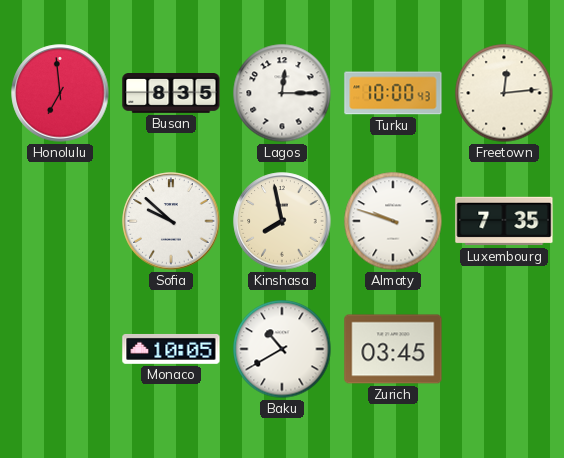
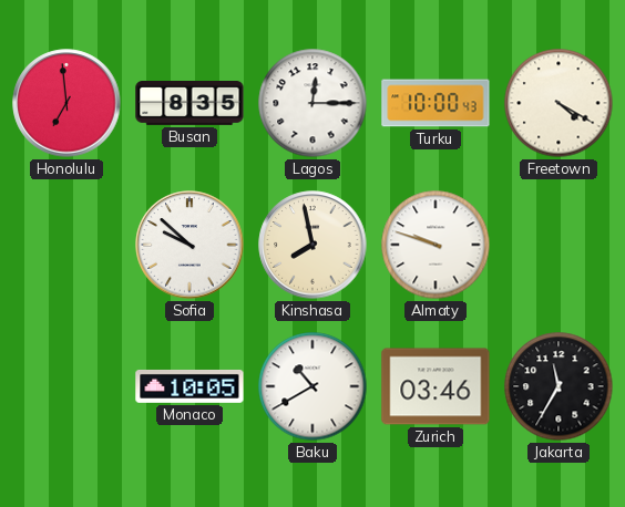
Freetown: 12:14 -> 4:20 (559, 103)
Luxembourg: 7:35 -> none (504, 221)
Zurich: 03:45 -> 03:46 (436, 386)
Jakarta: none -> 11:35 (559, 386)
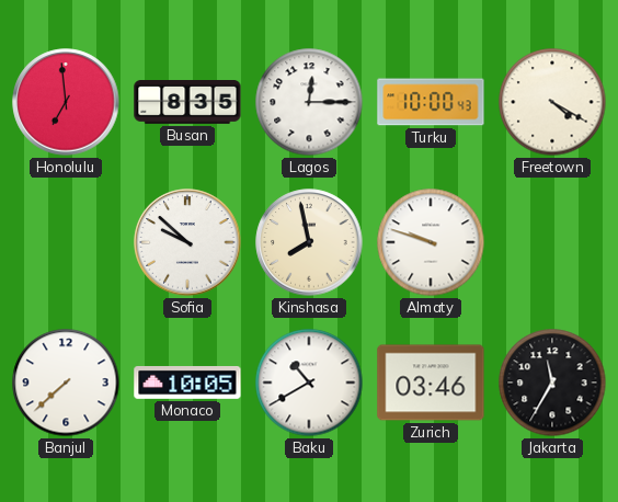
Banjul: none -> 7:38 (66, 383)
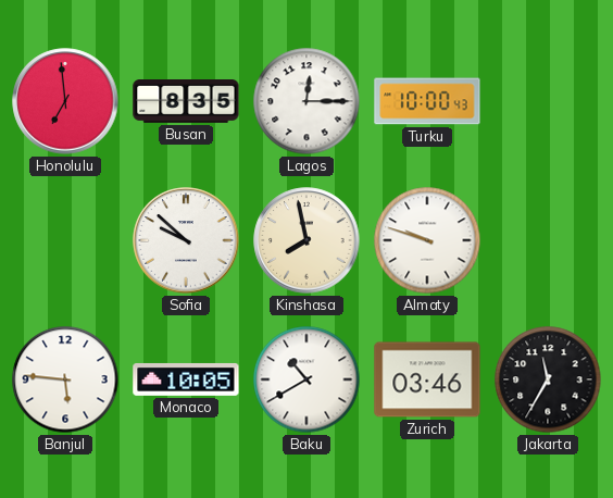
Freetown: 4:20 -> none (552, 102)
Banjul: 7:38 -> 5:46 (65, 379)
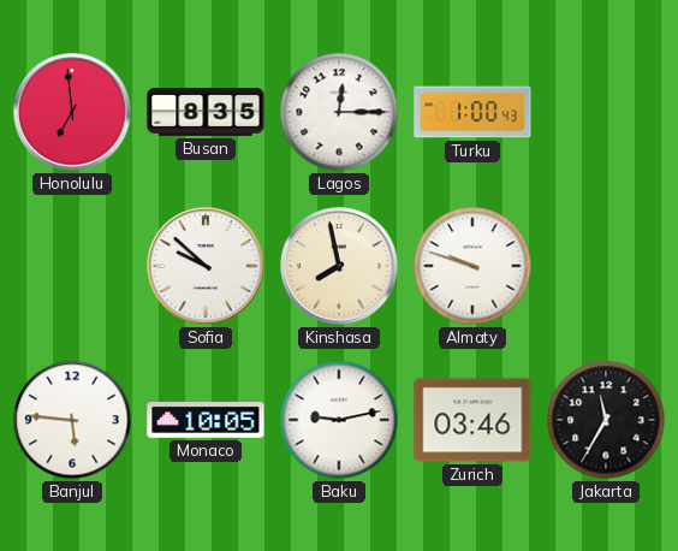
Turku: 10:00 -> 1:00 (472, 112)
Baku: 10:40 -> 9:13 (339, 420)
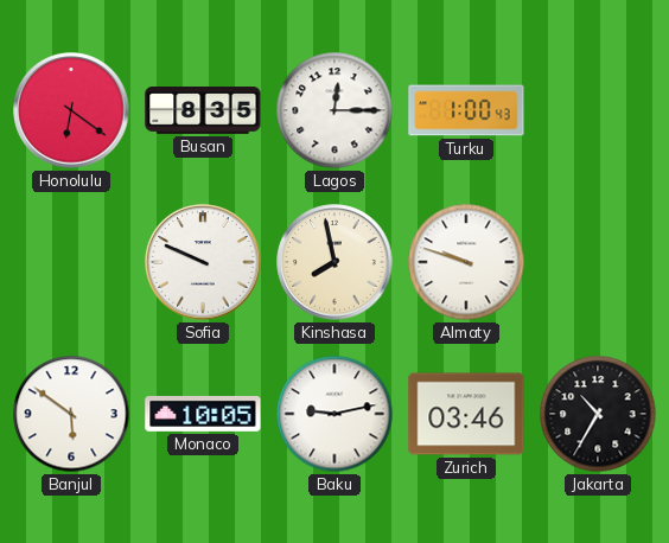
Honolulu: 6:59 -> 6:21 (71, 110)
Sofia: 9:52 -> 9:49 (203, 262)
Banjul: 5:46 -> 5:51 (71, 414)
Jakarta: 11:35 -> 10:35 (598, 414)
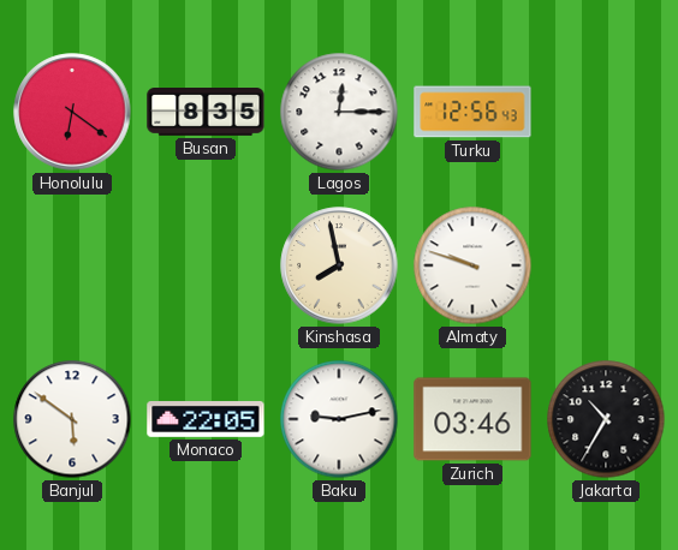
Turku: 1:00 -> 12:56 (472, 112)
Sofia: 9:49 -> none (203, 262)
Monaco: 10:05 -> 22:05 (206, 419)
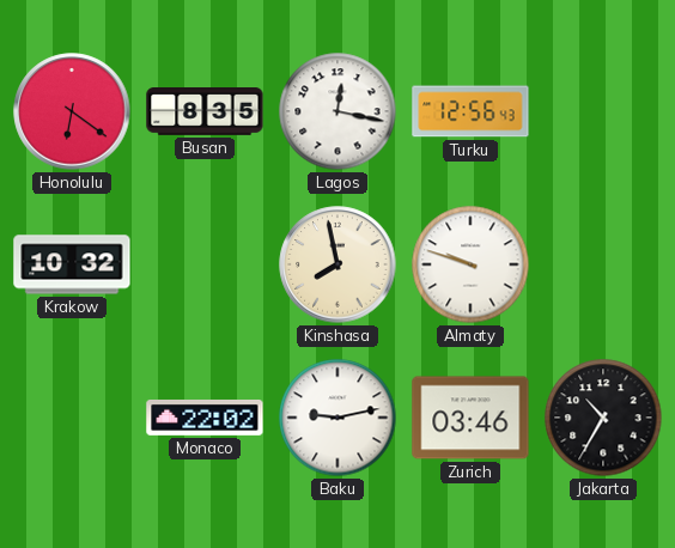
Lagos: 12:15 -> 12:17 (337, 111)
Krakow: none -> 10:32 (72, 264)
Banjul: 5:51 -> none (72, 419)
Monaco: 22:05 -> 22:02 (205, 418)
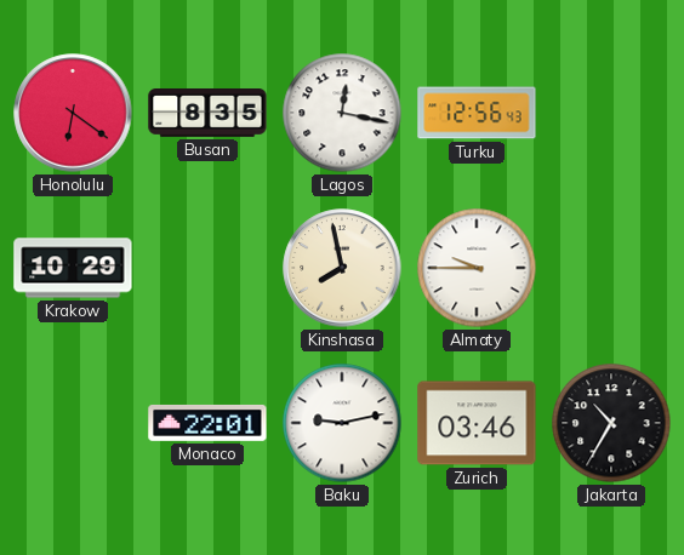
Krakow: 10:32 -> 10:29 (73, 268)
Almaty: 9:48 -> 9:45 (477, 268)
Monaco: 22:02 -> 22:01 (207, 423)
